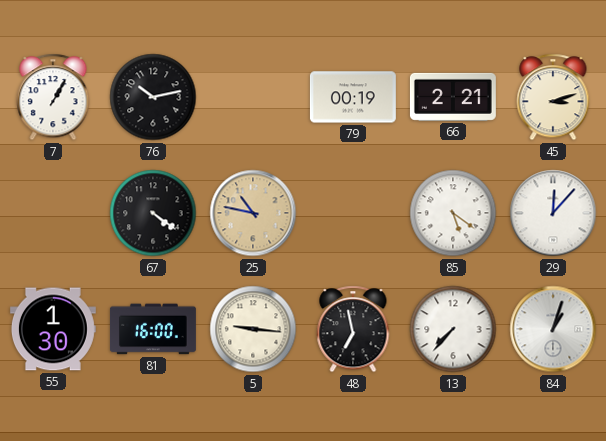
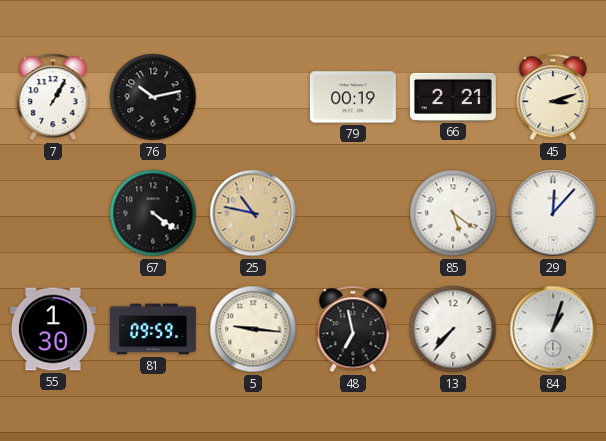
81: 16:00 -> 09:59 (153, 329)
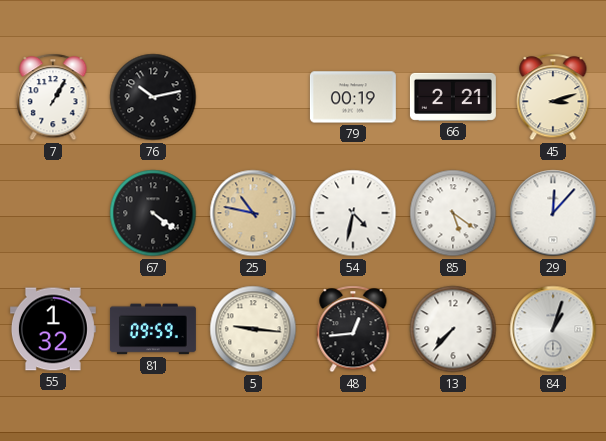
54: none -> 4:32 (353, 213)
55: 1:30 -> 1:32 (53, 329)
48: 6:58 -> 12:44 (353, 329)
